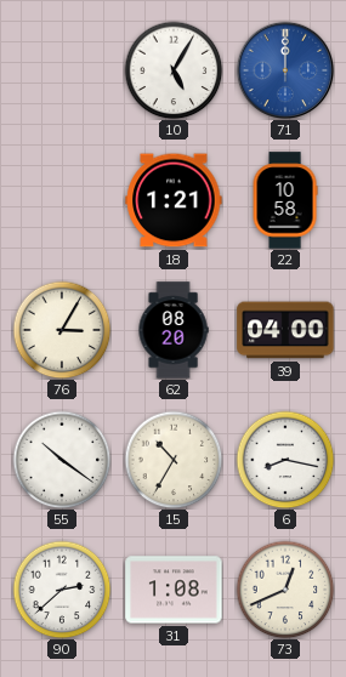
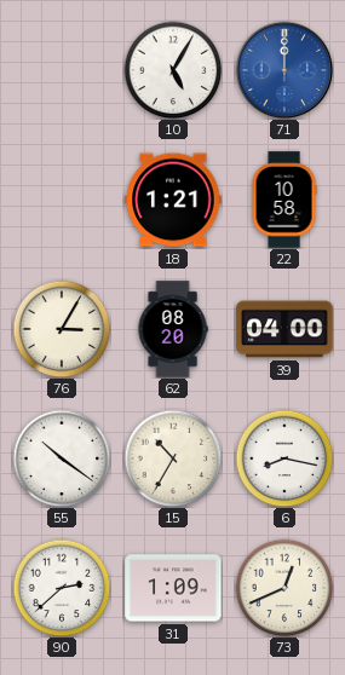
31: 1:08 -> 1:09 (173, 588)
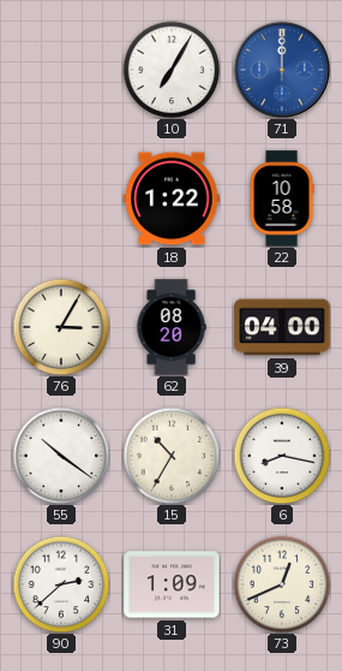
10: 5:05 -> 7:05 (172, 70)
18: 1:21 -> 1:22 (172, 198)
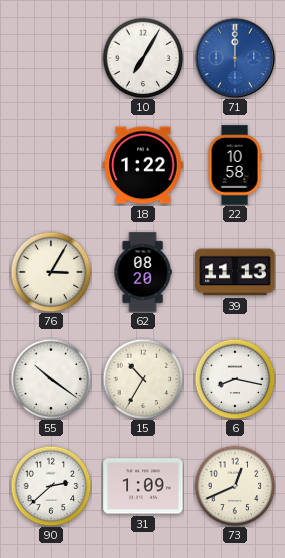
39: 04:00 -> 11:13 (235, 272)
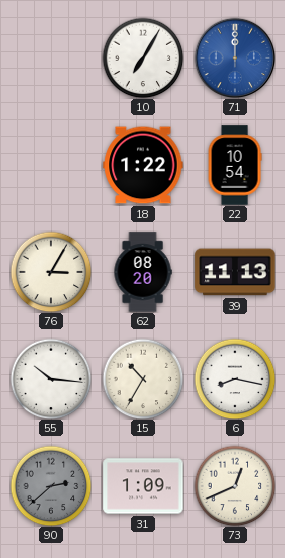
22: 10:58 -> 10:54 (235, 165)
55: 10:21 -> 10:16 (51, 379)
90 dial: white -> grey (51, 486)
